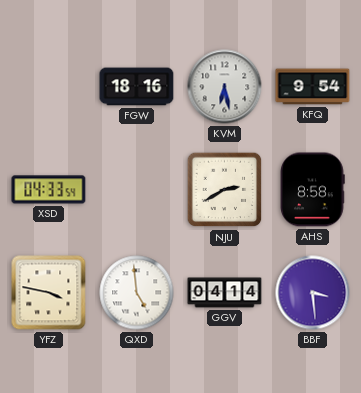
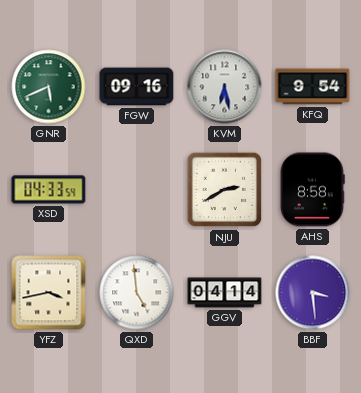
GNR: none -> 5:41 (49, 87)
FGW: 18:16 -> 09:16 (137, 87)
YFZ: 3:47 -> 3:43 (49, 293)
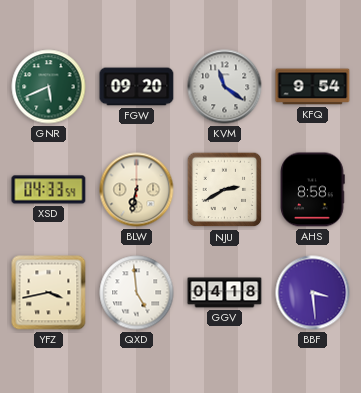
FGW: 09:16 -> 09:20 (137, 87)
KVM: 6:28 -> 11:21 (225, 87)
BLW: none -> 6:32 (137, 190)
GGV: 04:14 -> 04:18 (225, 293)
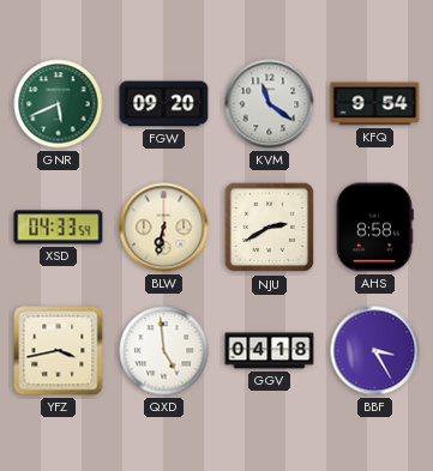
BBF: 3:29 -> 3:25 (375, 351)
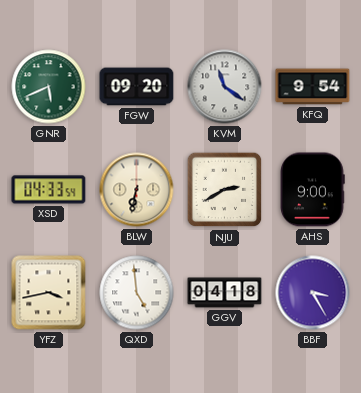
AHS: 8:58 -> 9:00 (312, 190)
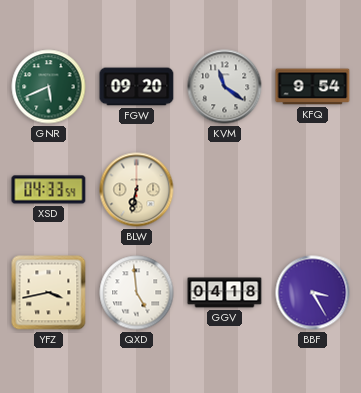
NJU: 2:40 -> none (225, 190)
AHS: 9:00 -> none (312, 190)
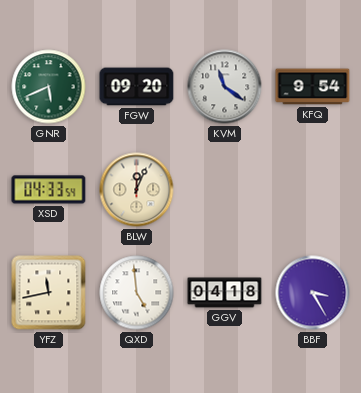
BLW: 6:32 -> 12:04 (137, 190)
YFZ: 3:43 -> 11:43 (49, 293)
